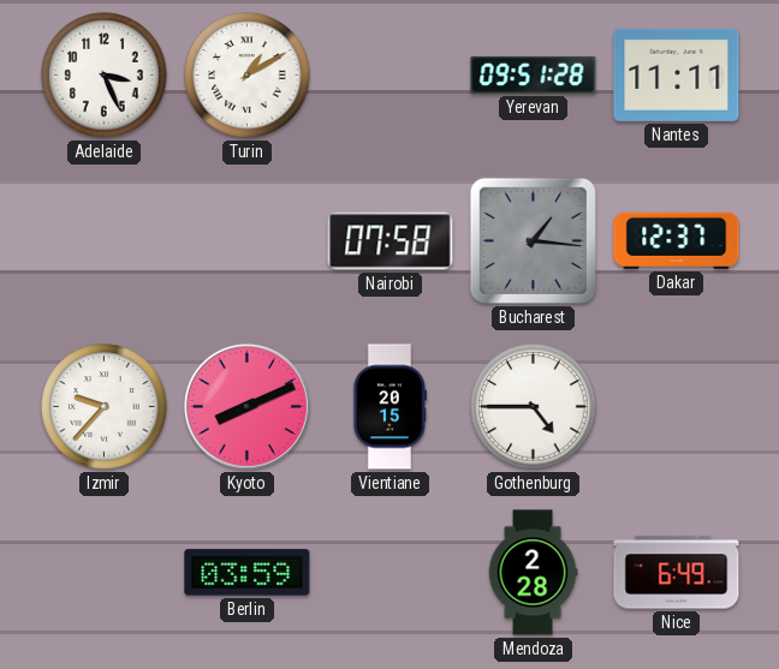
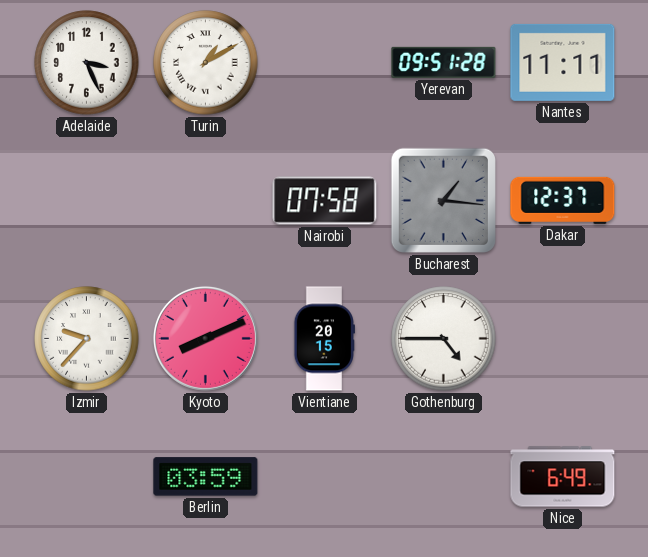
Mendoza: 2:28 -> none (533, 573)
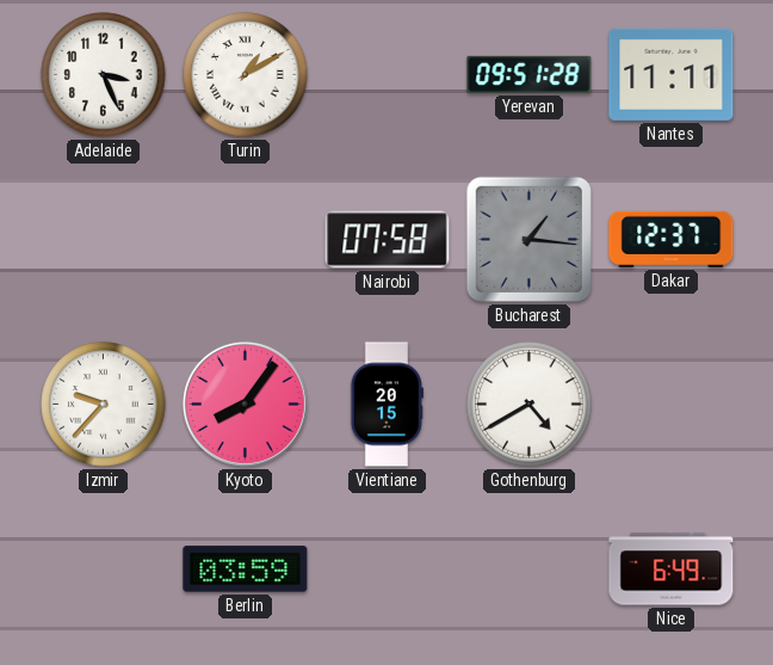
Kyoto: 8:11 -> 8:06 (245, 404)
Gothenburg: 4:45 -> 4:40 (530, 405)
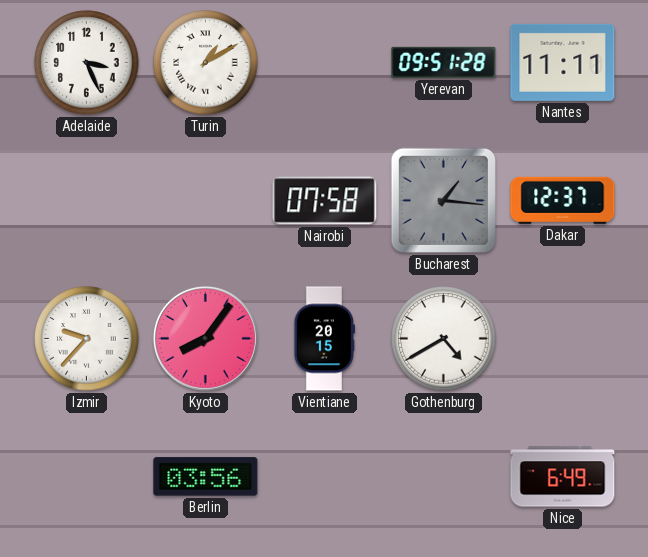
Berlin: 03:59 -> 03:56 (206, 477)
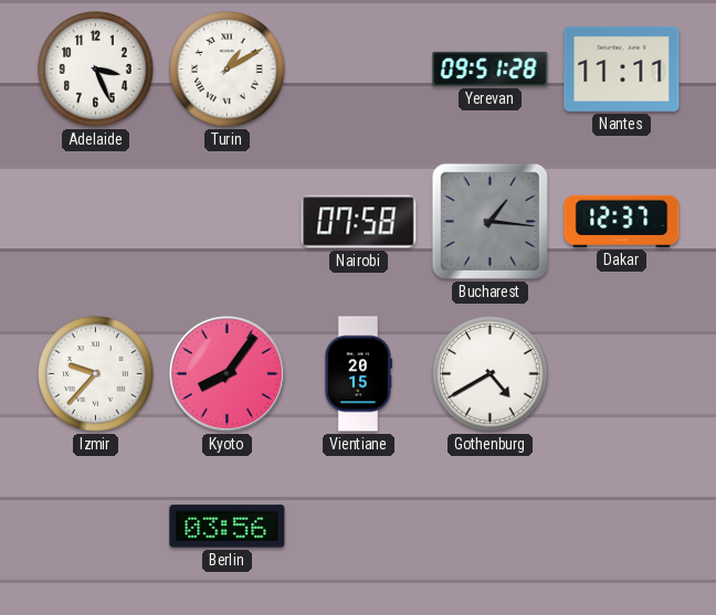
Nice: 6:49 -> none (563, 477)
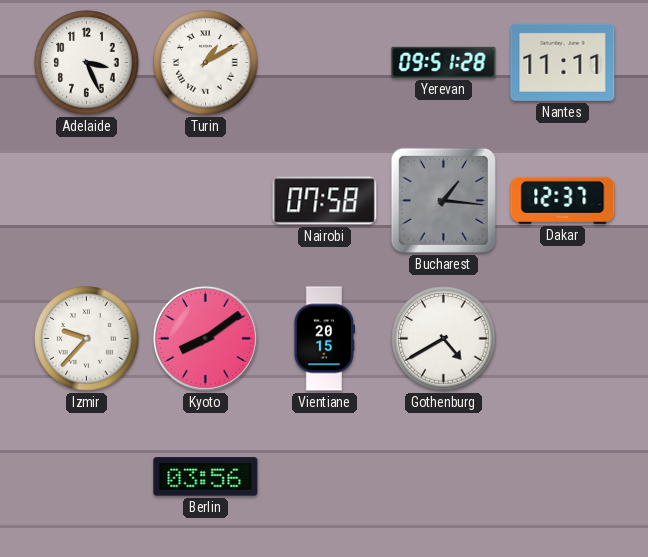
Kyoto: 8:06 -> 8:09 (205, 338)
